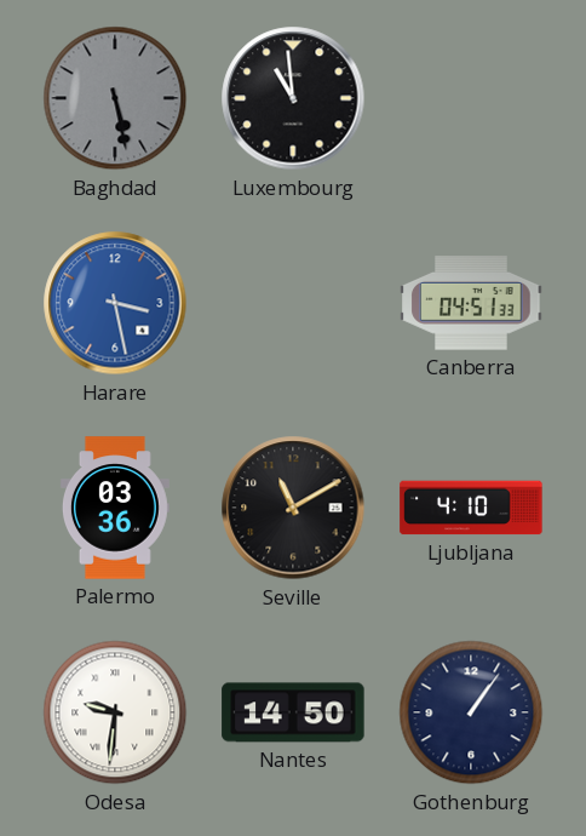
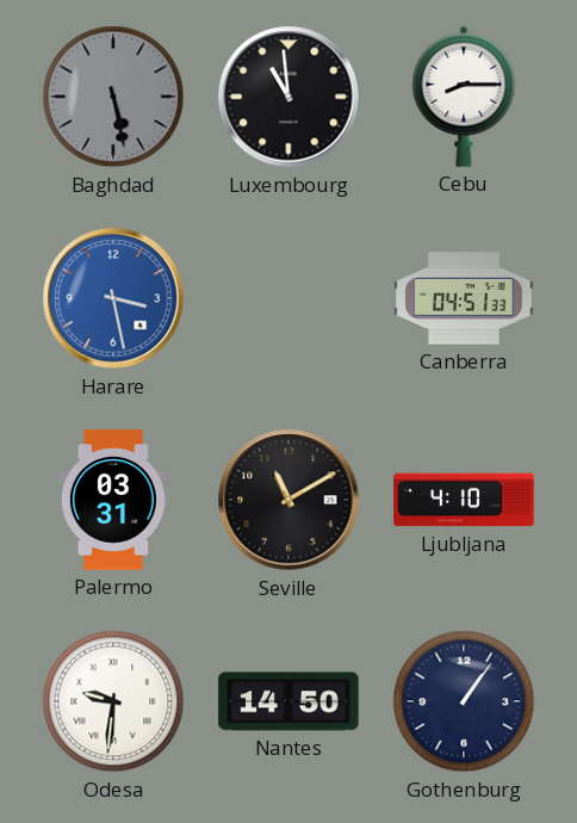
Cebu: none -> 8:15 (464, 97)
Palermo: 03:36 -> 03:31 (113, 500)
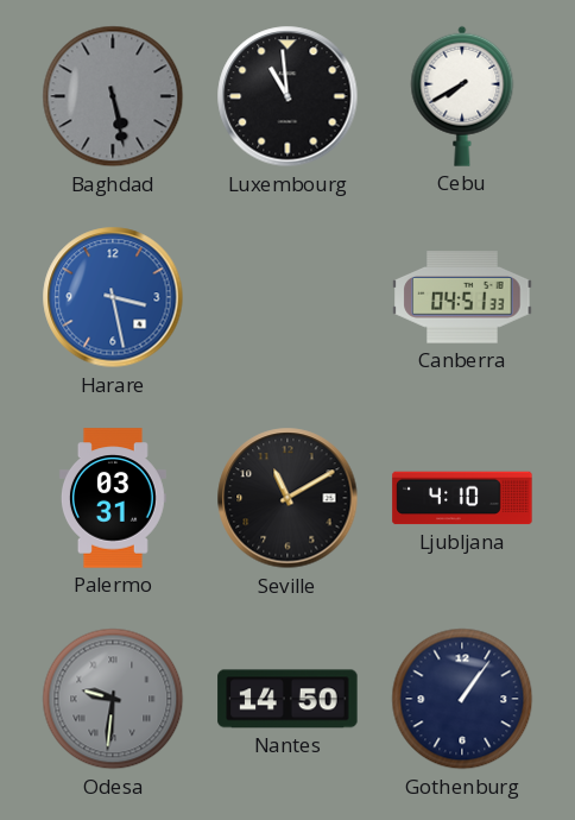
Cebu: 8:15 -> 7:40 (462, 96)
Odesa dial: white -> grey (113, 699)
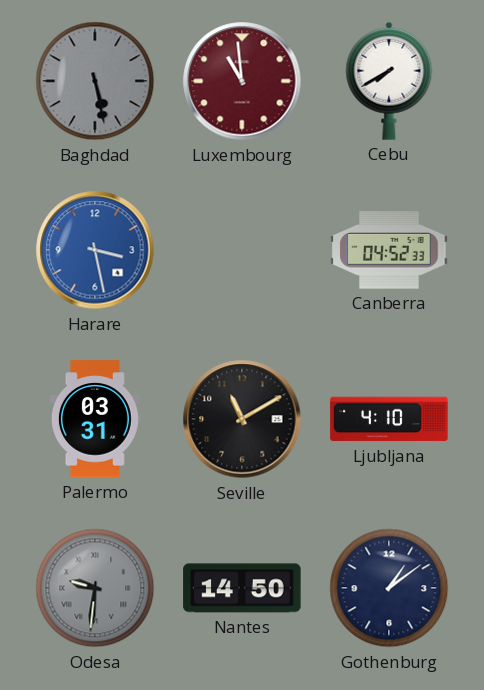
Luxembourg dial: black -> burgundy (242, 81)
Canberra: 04:51 -> 04:52 (389, 250)
Gothenburg: 1:06 -> 1:09 (389, 588)
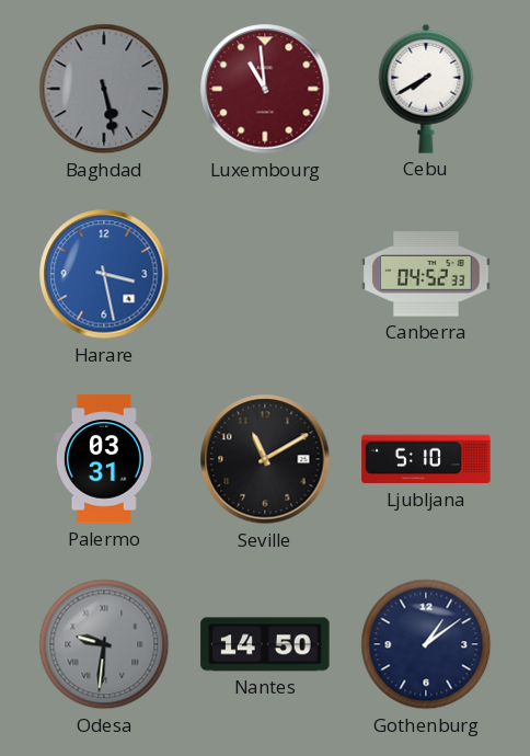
Ljubljana: 4:10 -> 5:10 (426, 459)
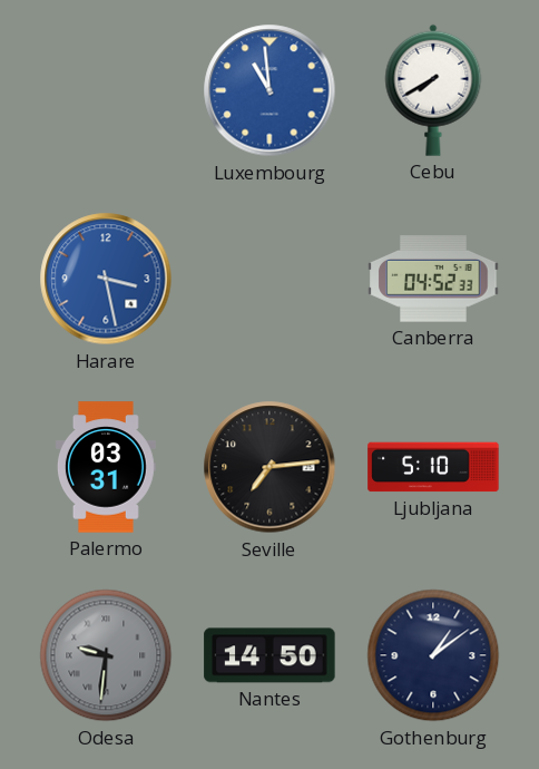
Baghdad: 5:28 -> none (104, 89)
Luxembourg dial: burgundy -> blue (269, 90)
Seville: 11:10 -> 7:14 (269, 467)
